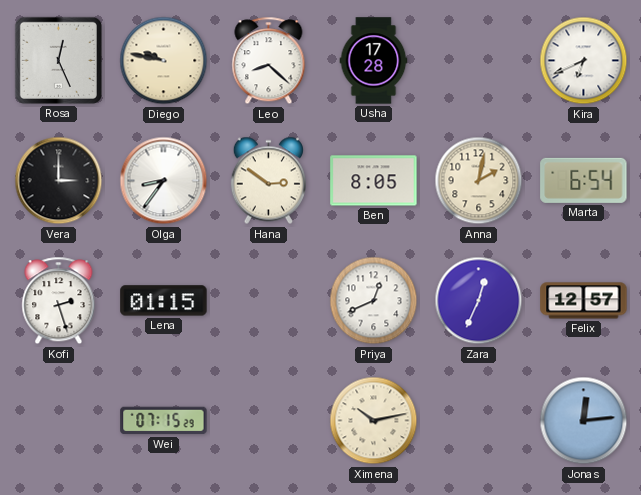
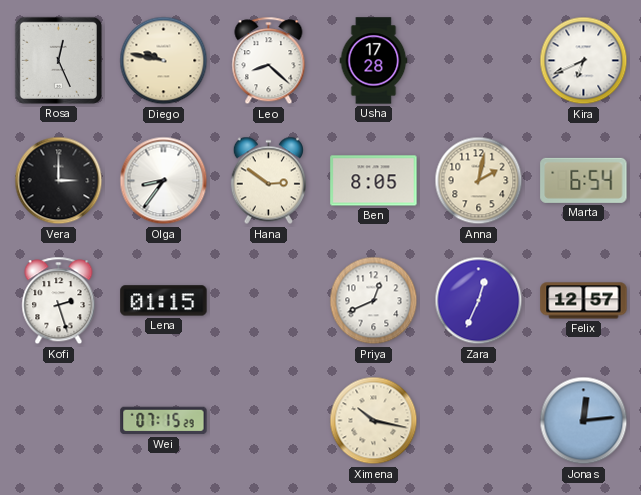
Ximena: 10:13 -> 10:17 (374, 421)
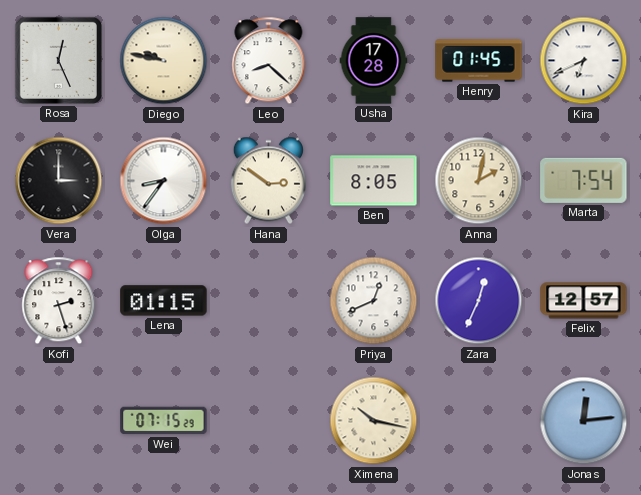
Henry: none -> 01:45 (479, 61)
Marta: 6:54 -> 7:54 (584, 180)
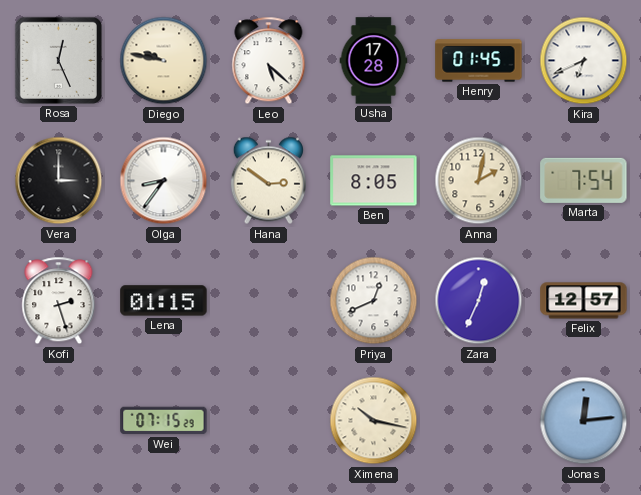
Leo: 8:22 -> 5:22 (269, 61)
